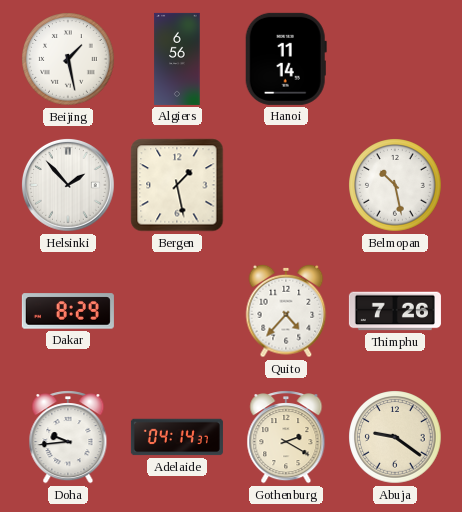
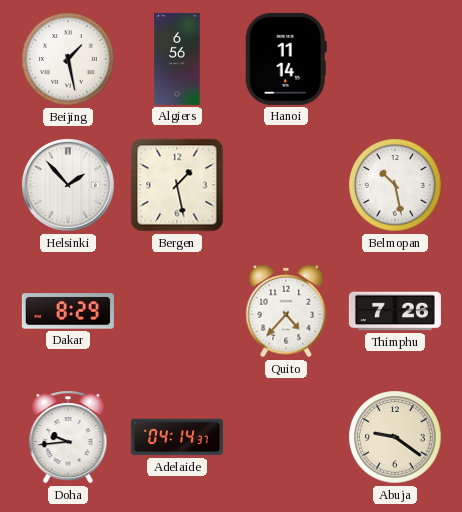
Gothenburg: 2:20 -> none (286, 437)
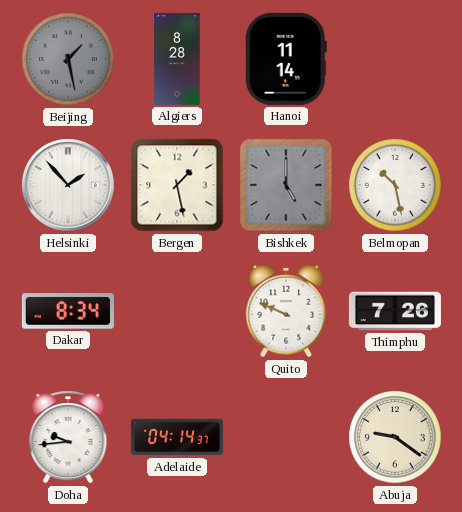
Beijing dial: white -> grey (68, 59)
Algiers: 6:56 -> 8:28 (177, 59)
Bishkek: none -> 5:00 (286, 185)
Dakar: 8:29 -> 8:34 (68, 311)
Quito: 4:37 -> 9:49 (286, 311)
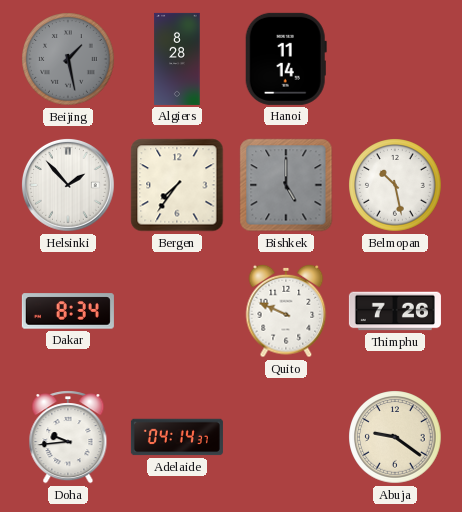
Bergen: 1:28 -> 7:36 (177, 185)
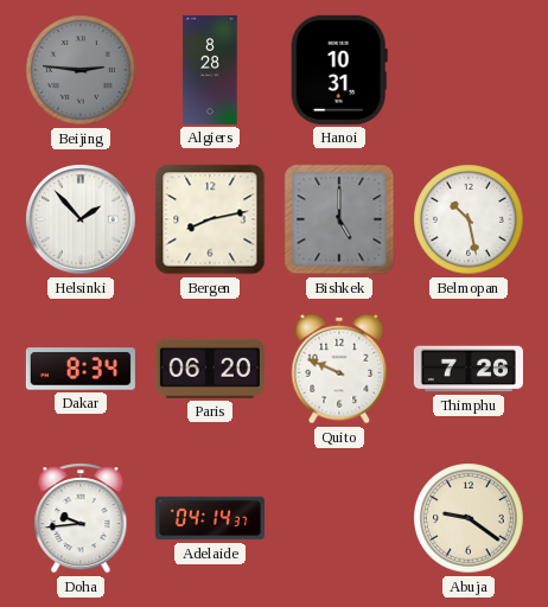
Beijing: 1:28 -> 2:46 (81, 70)
Hanoi: 11:14 -> 10:31 (339, 70)
Bergen: 7:36 -> 8:13 (210, 219)
Paris: none -> 06:20 (210, 369)
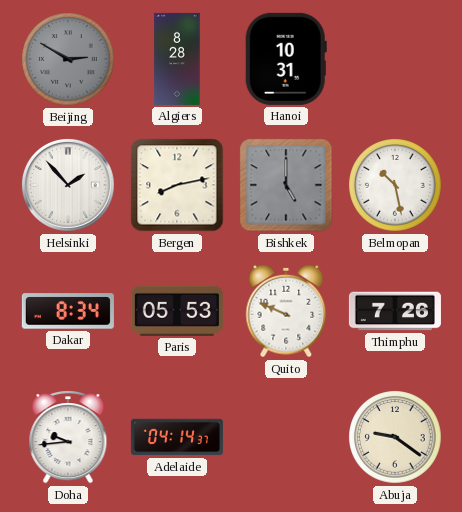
Beijing: 2:46 -> 2:50 (68, 59)
Paris: 06:20 -> 05:53 (177, 311)
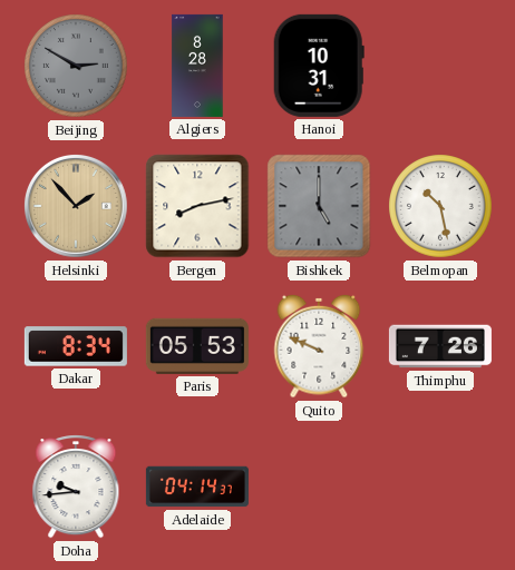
Helsinki dial: white -> champagne (77, 207)
Abuja: 9:21 -> none (395, 437)
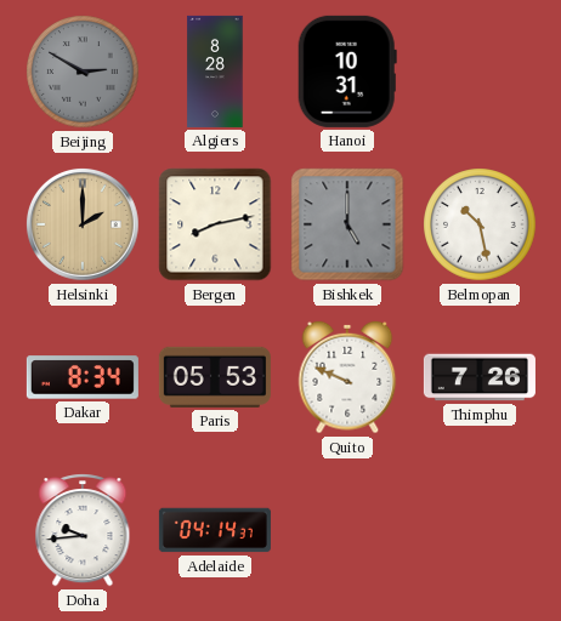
Helsinki: 1:53 -> 2:00 (84, 226)
